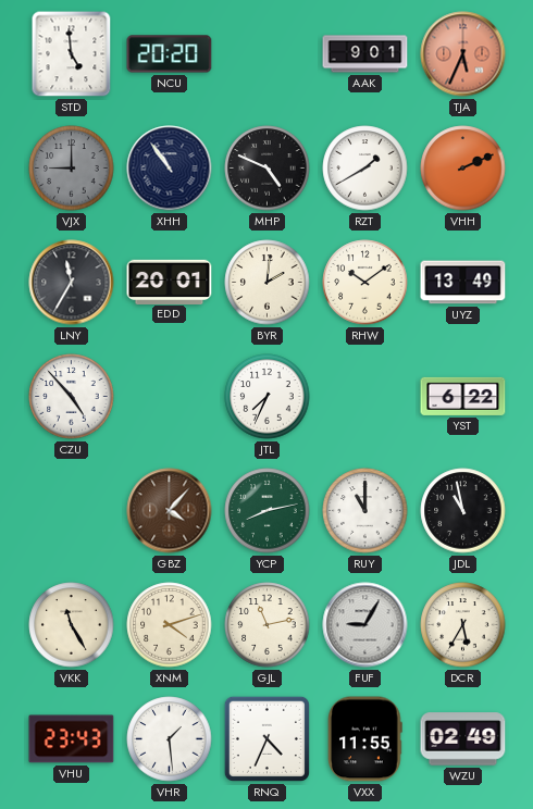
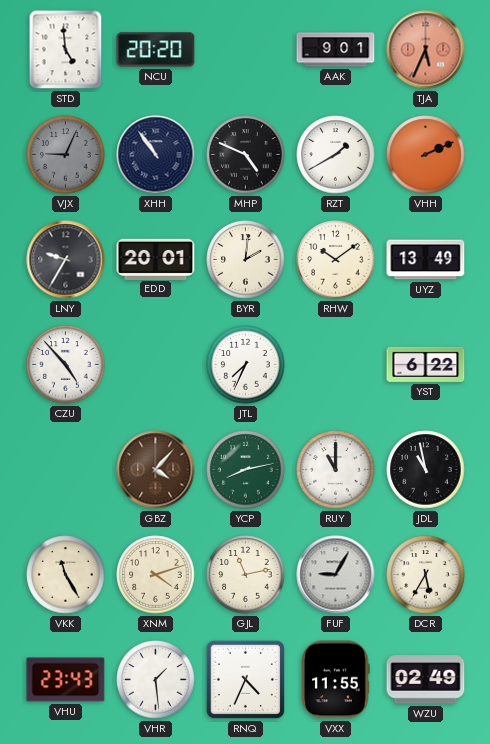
VJX: 9:00 -> 9:04 (66, 155)
LNY: 11:35 -> 9:35 (66, 260)
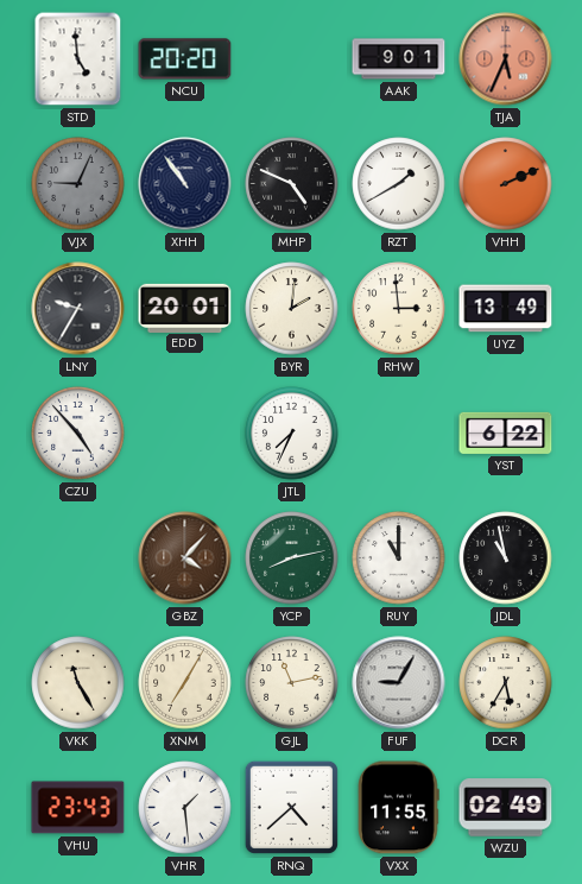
RHW: 10:09 -> 2:59 (399, 309)
XNM: 4:12 -> 7:05 (185, 683)
RNQ: 4:34 -> 4:38 (291, 807)
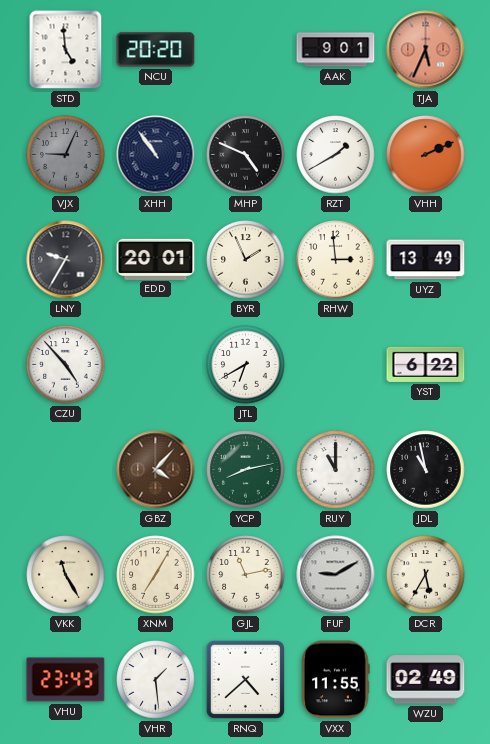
BYR: 2:01 -> 1:56 (246, 260)
JTL: 7:34 -> 6:40 (246, 365)
FUF: 9:05 -> 9:10 (336, 575)
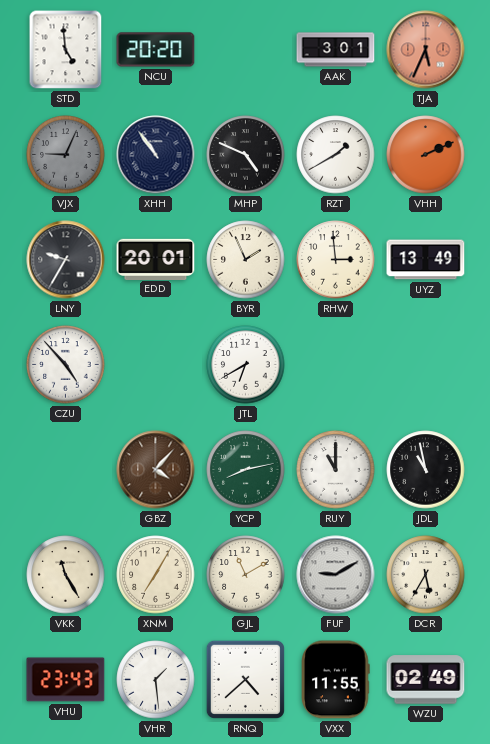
AAK: 9:01 -> 3:01 (336, 50)
YST: 6:22 -> none (426, 364)
GJL: 11:13 -> 11:10 (246, 575)
